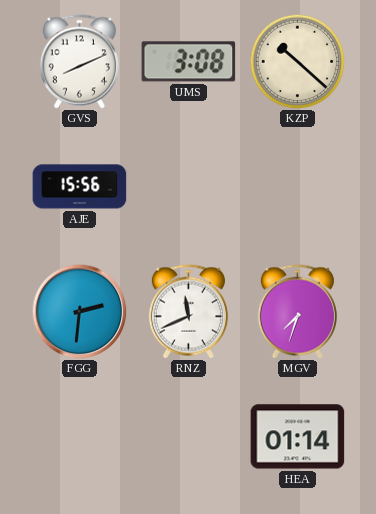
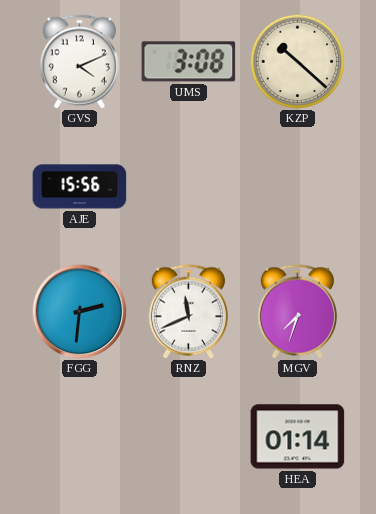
GVS: 8:11 -> 4:11 (79, 62)
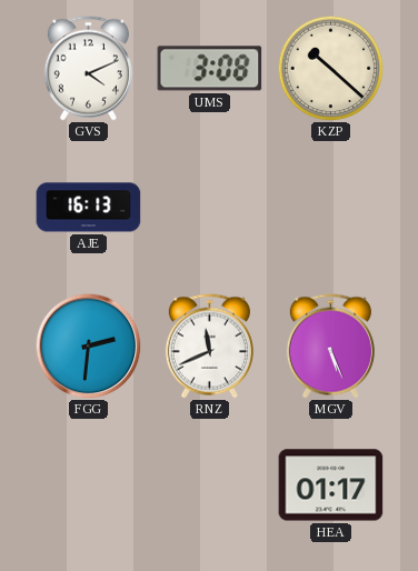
AJE: 15:56 -> 16:13 (89, 208)
MGV: 7:33 -> 5:26 (330, 347)
HEA: 01:14 -> 01:17 (331, 485)
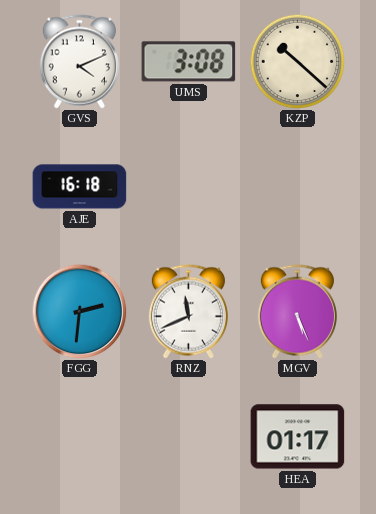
AJE: 16:13 -> 16:18 (80, 187)
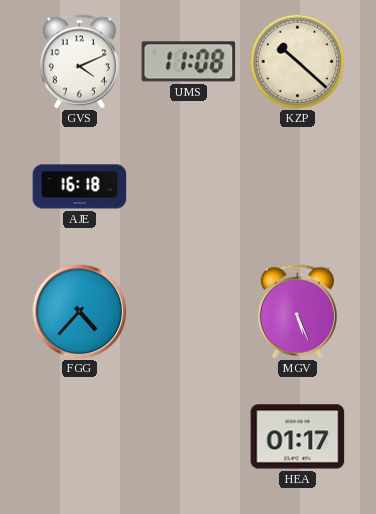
UMS: 3:08 -> 11:08 (189, 62)
FGG: 2:31 -> 4:37 (79, 311)
RNZ: 11:41 -> none (188, 312)
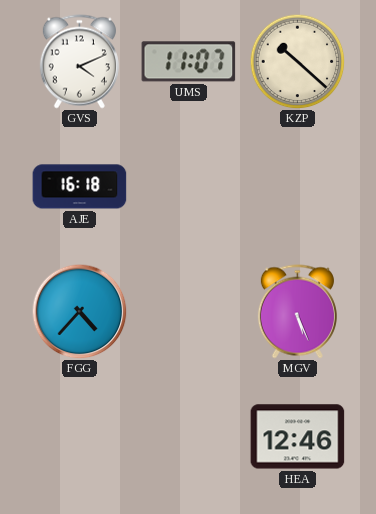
UMS: 11:08 -> 11:07 (189, 62)
HEA: 01:17 -> 12:46 (298, 437)
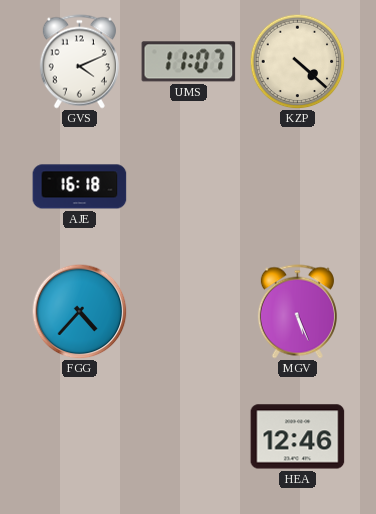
KZP: 10:22 -> 4:22 (297, 61)
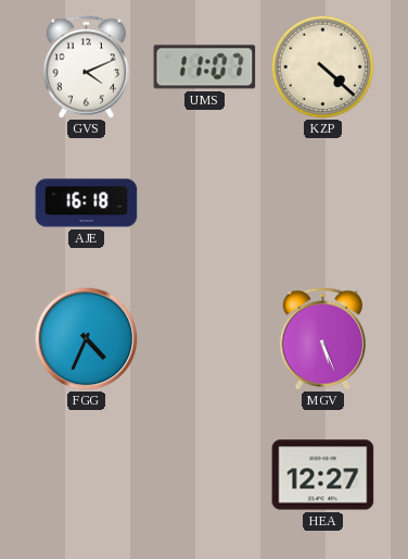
FGG: 4:37 -> 4:34 (86, 338)
HEA: 12:46 -> 12:27 (323, 475)
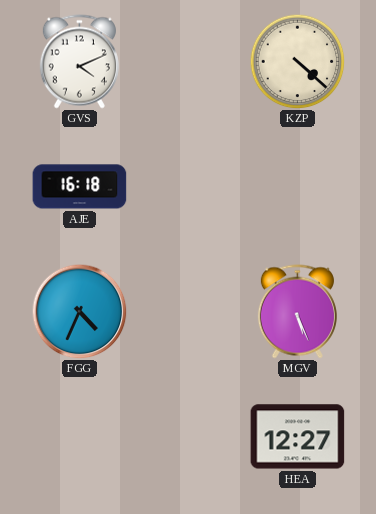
UMS: 11:07 -> none (205, 67)
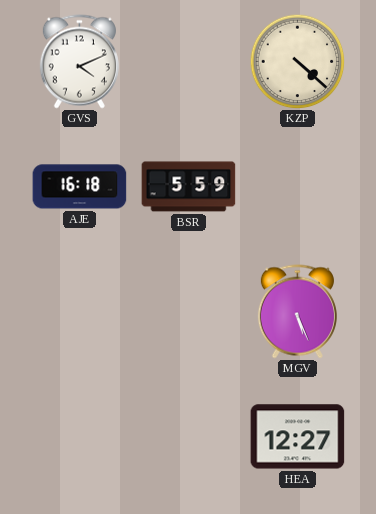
BSR: none -> 5:59 (189, 187)
FGG: 4:34 -> none (79, 311)
